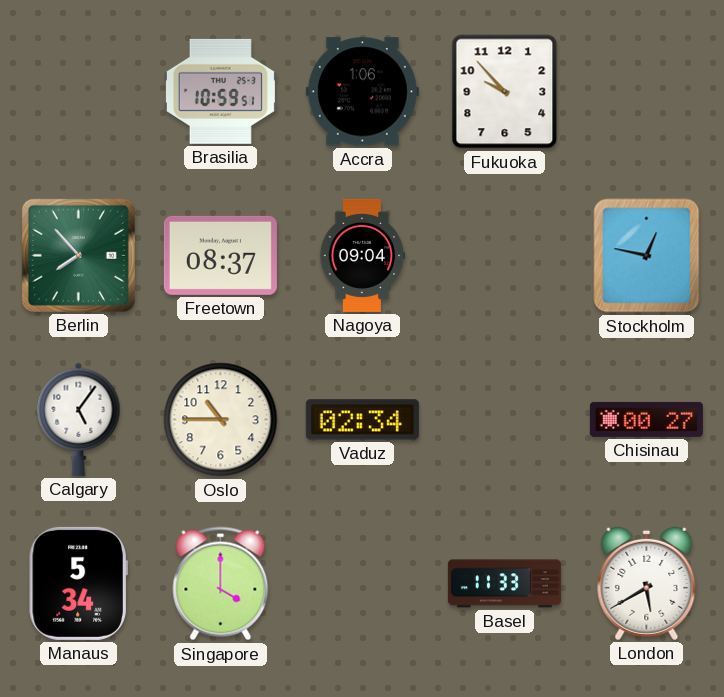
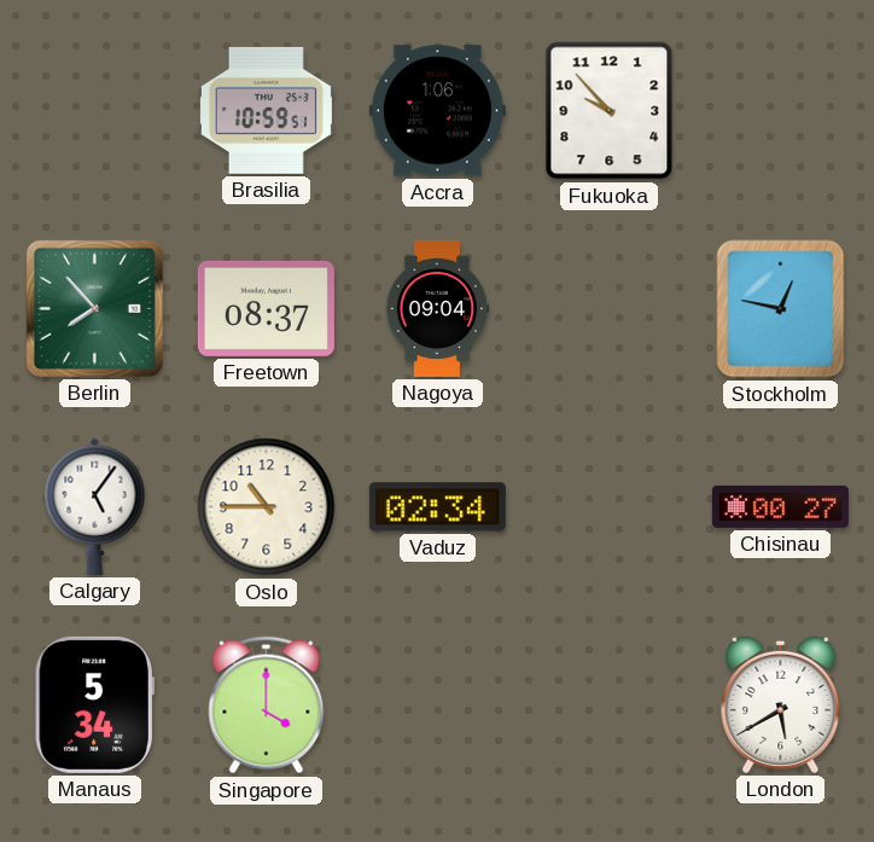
Basel: 11:33 -> none (504, 584)
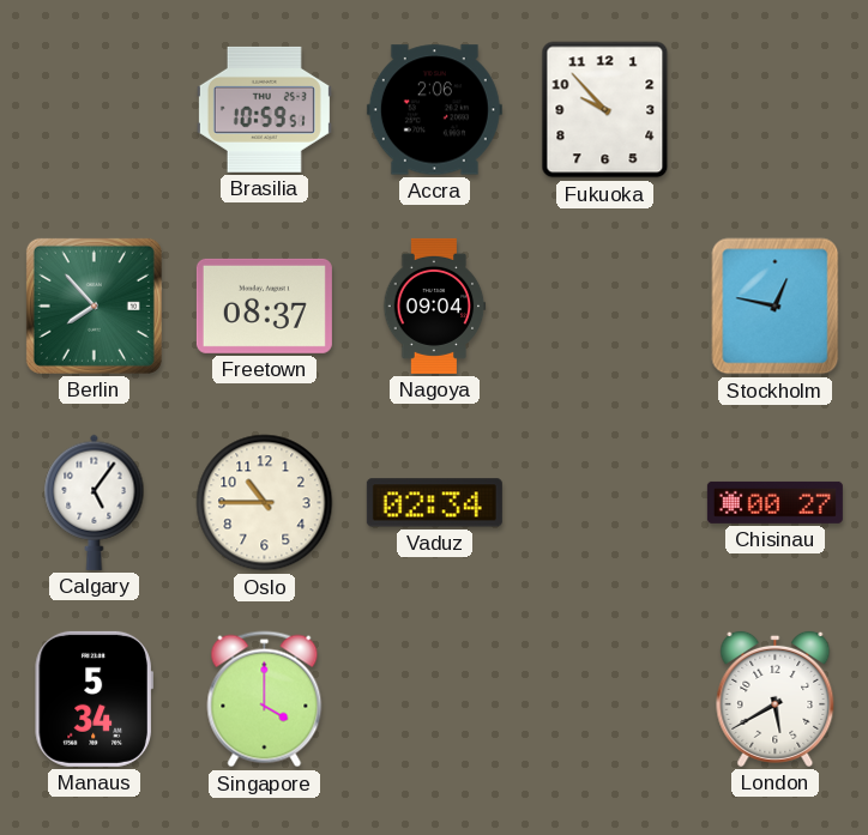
Accra: 1:06 -> 2:06 (434, 110)
